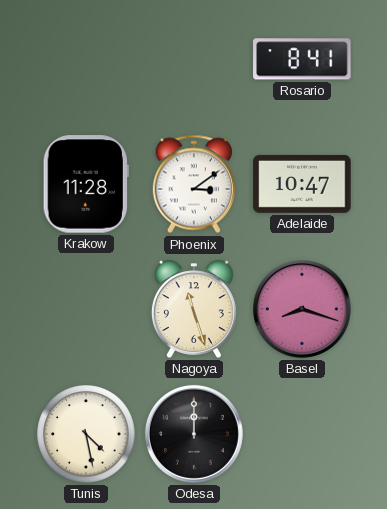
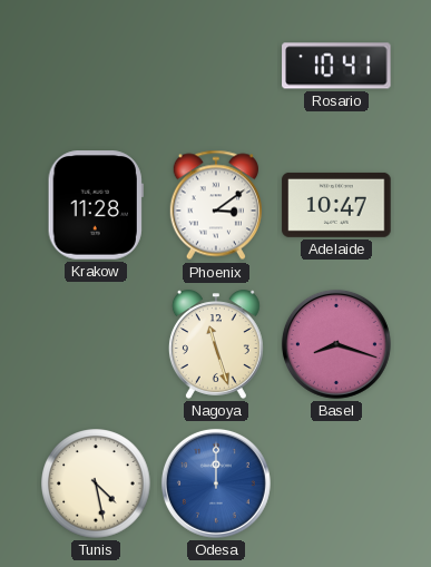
Rosario: 8:41 -> 10:41 (336, 66)
Odesa dial: black -> blue (216, 483)
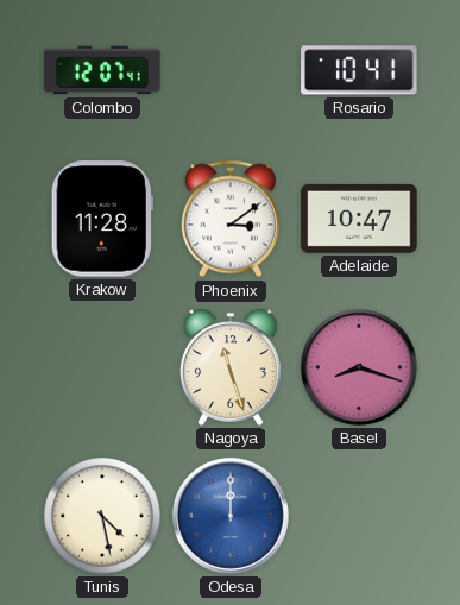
Colombo: none -> 12:07 (102, 70)
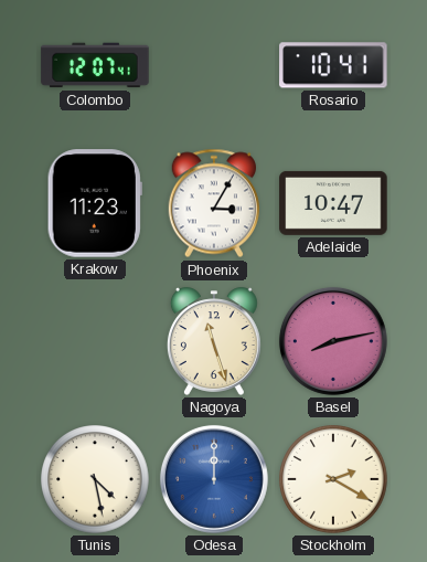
Krakow: 11:28 -> 11:23 (95, 203)
Phoenix: 3:09 -> 3:05 (213, 203)
Basel: 8:18 -> 8:13 (333, 341)
Stockholm: none -> 2:20 (333, 479)
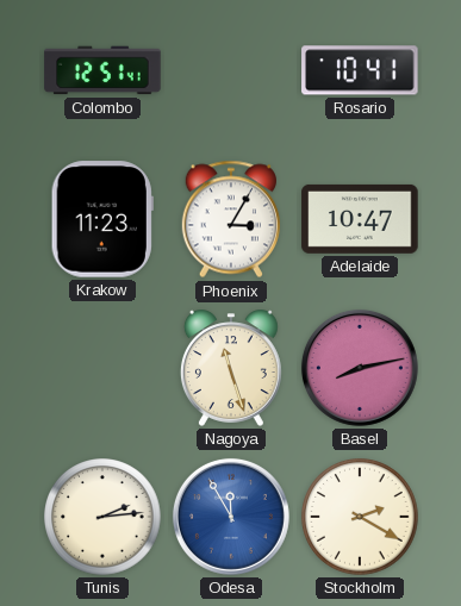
Colombo: 12:07 -> 12:51 (102, 70)
Tunis: 4:28 -> 2:14 (102, 517)
Odesa: 12:00 -> 11:55 (231, 517)
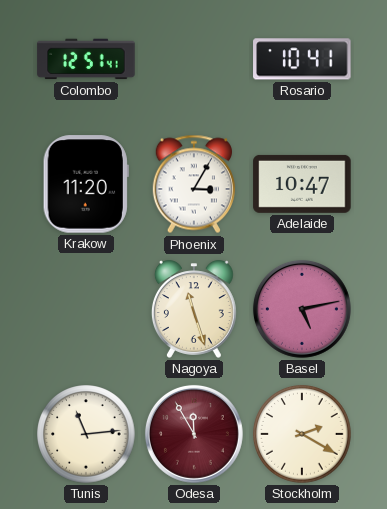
Krakow: 11:23 -> 11:20 (86, 184)
Basel: 8:13 -> 5:13 (302, 309)
Tunis: 2:14 -> 11:14 (86, 434)
Odesa dial: blue -> burgundy (194, 434)
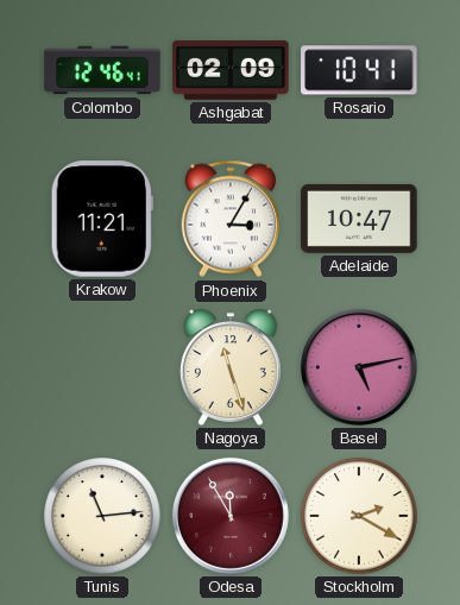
Colombo: 12:51 -> 12:46 (102, 70)
Ashgabat: none -> 02:09 (231, 70)
Krakow: 11:20 -> 11:21 (102, 219)
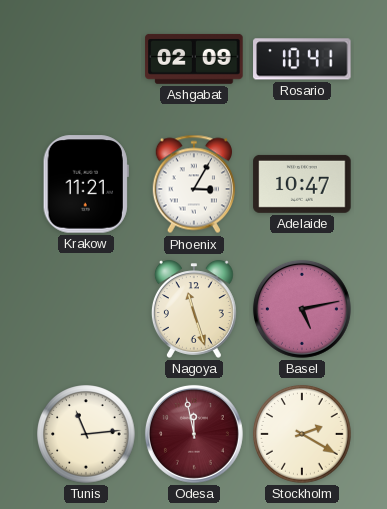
Colombo: 12:46 -> none (102, 70)
Odesa: 11:55 -> 11:58 (194, 434)
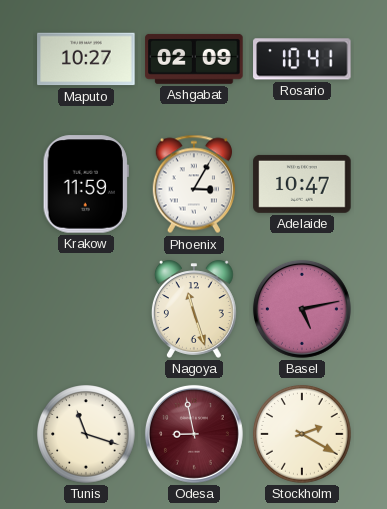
Maputo: none -> 10:27 (86, 59)
Krakow: 11:21 -> 11:59 (86, 184)
Tunis: 11:14 -> 11:18 (86, 434)
Odesa: 11:58 -> 8:58 (194, 434)
